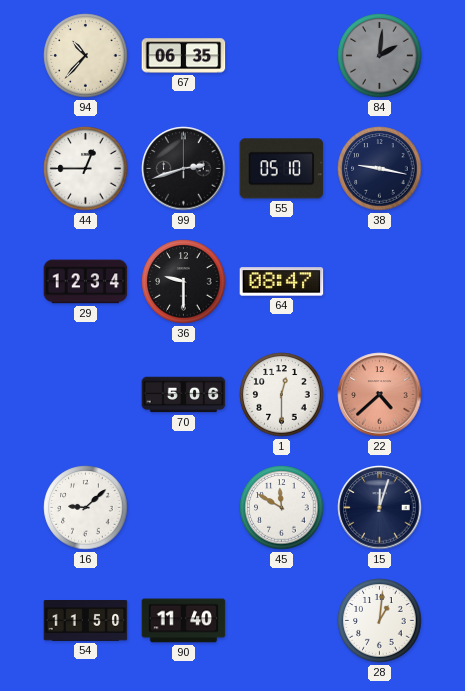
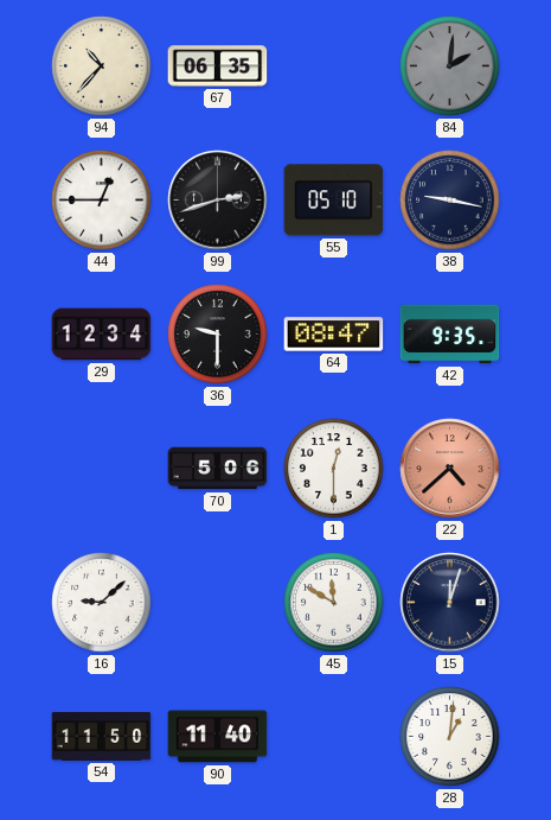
42: none -> 9:35 (450, 335)
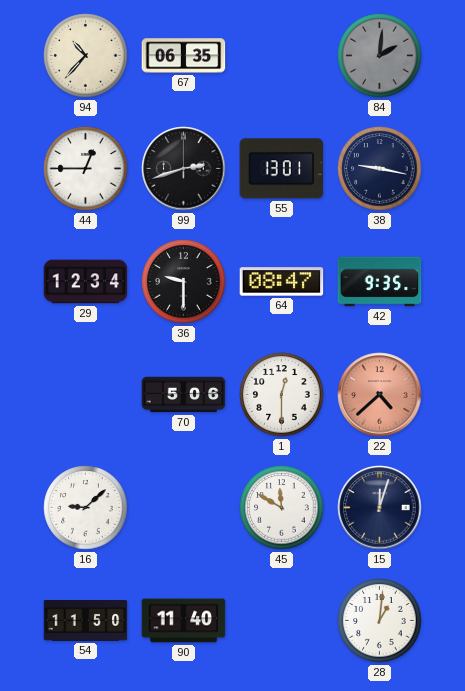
55: 05:10 -> 13:01 (282, 169)
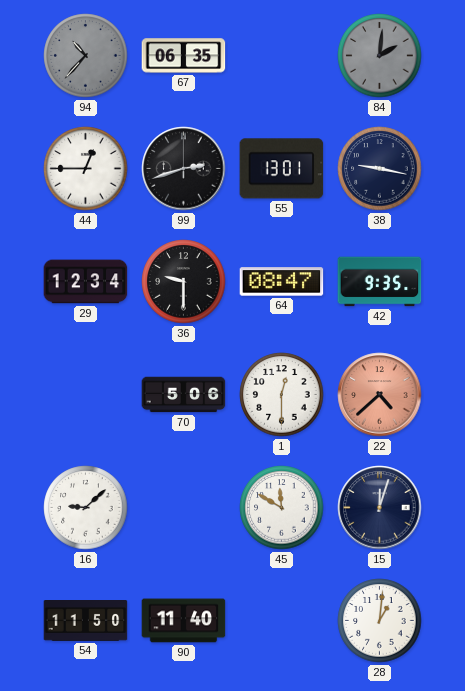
94 dial: cream -> grey (86, 56)
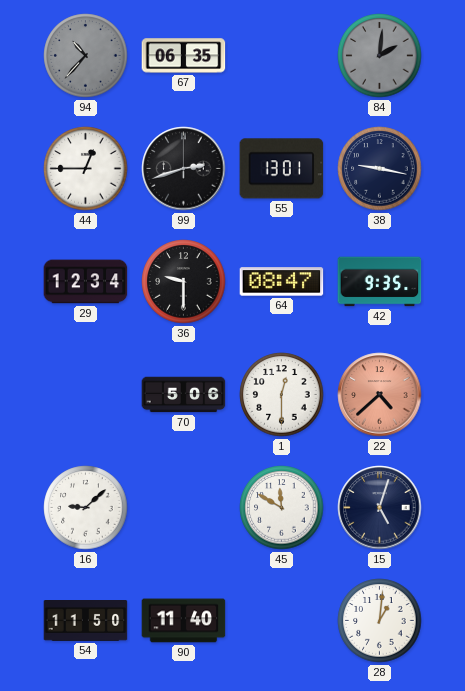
15: 12:03 -> 5:03 (380, 508)
